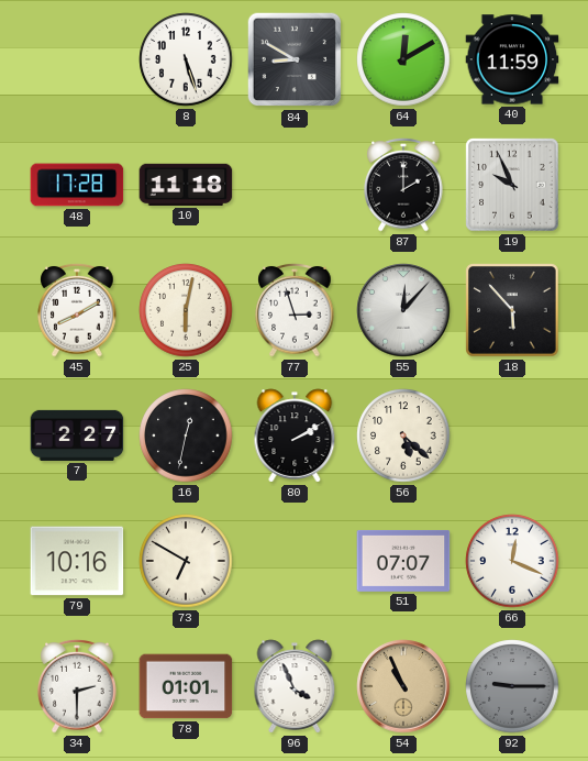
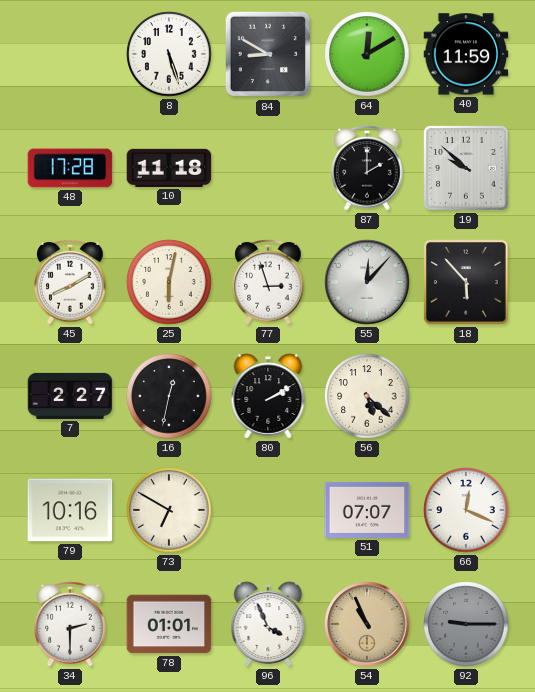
19: 9:56 -> 9:52 (466, 168)
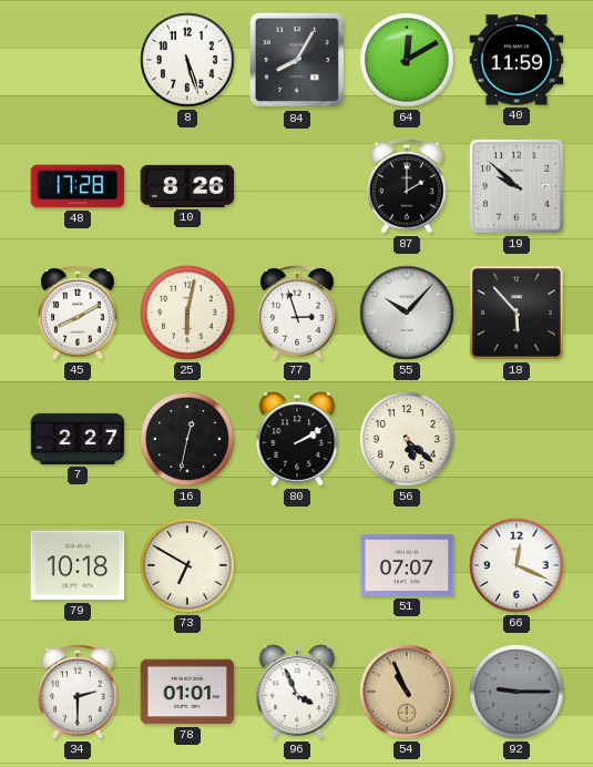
84: 8:50 -> 8:05 (297, 60)
10: 11:18 -> 8:26 (187, 186)
55: 12:07 -> 10:07 (407, 313)
79: 10:16 -> 10:18 (78, 565)
